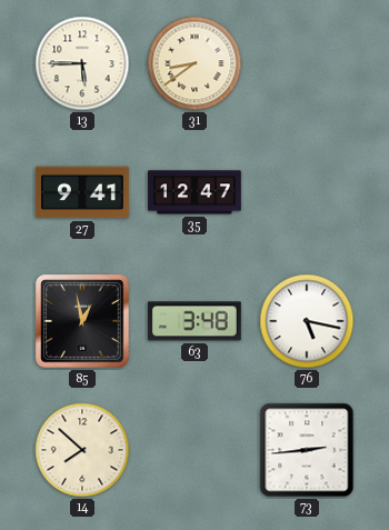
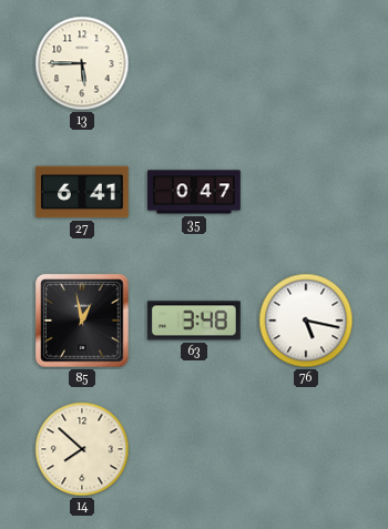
31: 8:39 -> none (194, 63)
27: 9:41 -> 6:41 (83, 192)
35: 12:47 -> 0:47 (195, 192)
73: 2:44 -> none (307, 450)
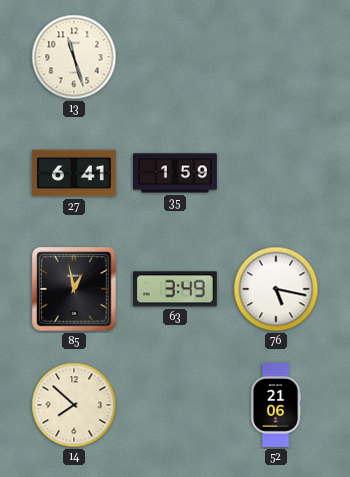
13: 5:45 -> 11:27 (74, 57)
35: 0:47 -> 1:59 (176, 173)
63: 3:48 -> 3:49 (175, 289)
52: none -> 21:06 (276, 406)
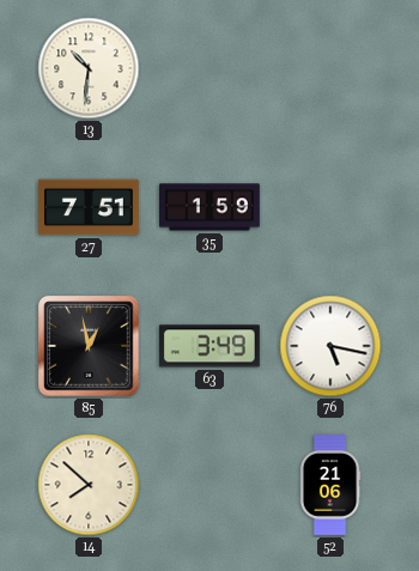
13: 11:27 -> 10:31 (89, 68)
27: 6:41 -> 7:51 (90, 207)
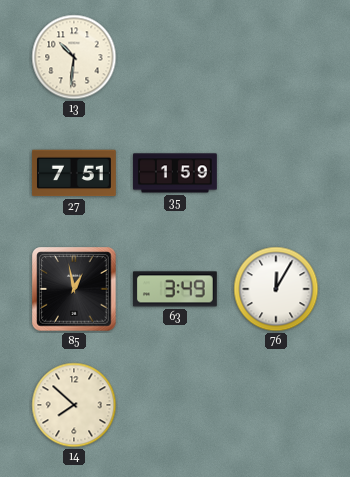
76: 5:17 -> 12:05 (276, 289)
52: 21:06 -> none (330, 486)
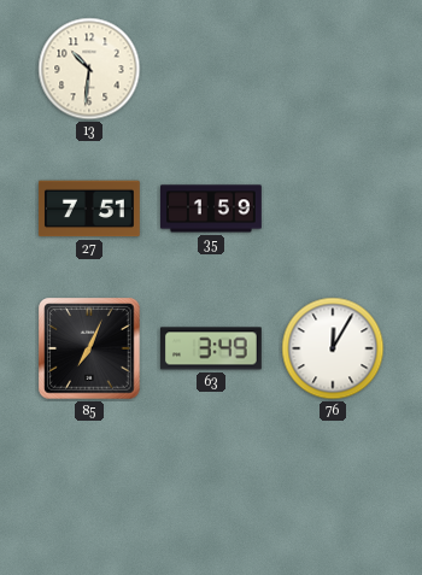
85: 12:58 -> 7:04 (89, 348)
14: 7:52 -> none (74, 405)
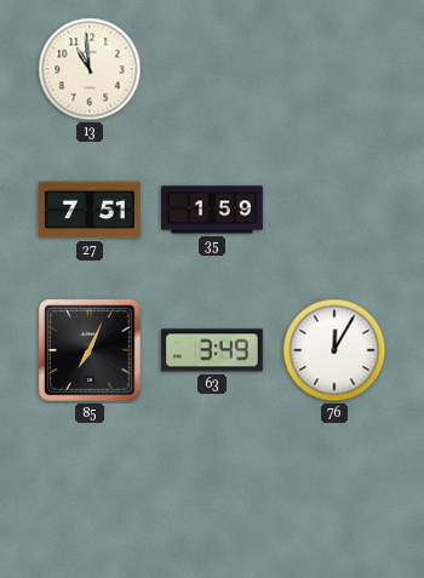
13: 10:31 -> 10:59 (90, 69)
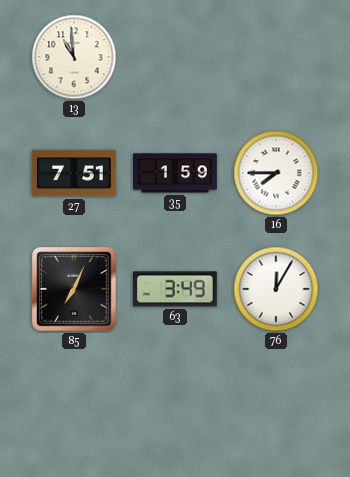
16: none -> 7:45 (276, 173)
